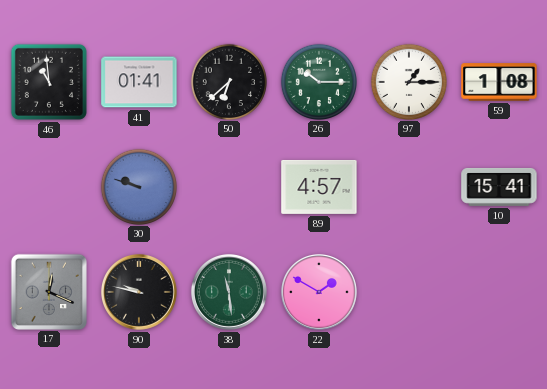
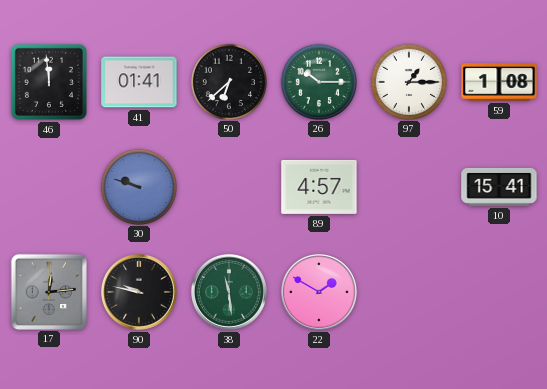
46: 10:59 -> 11:59 (49, 82)
17: 12:19 -> 12:14 (48, 291)
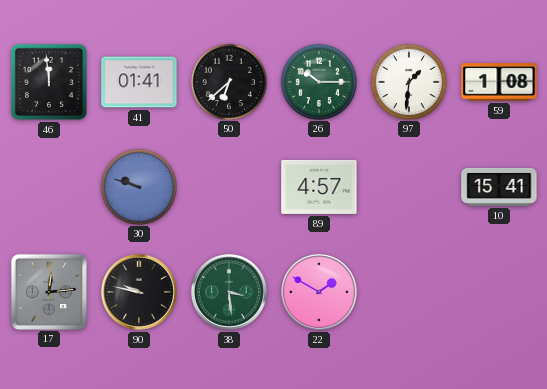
97: 1:15 -> 1:31 (408, 81)
38: 11:29 -> 3:29 (229, 292)
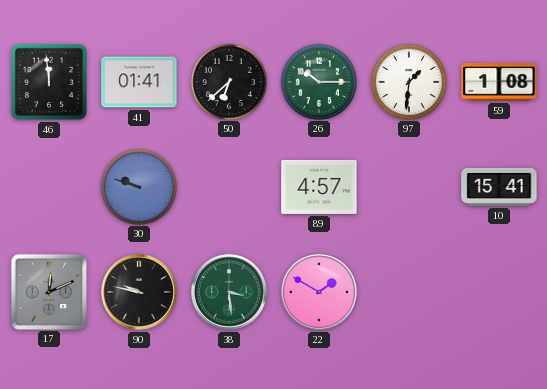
17: 12:14 -> 12:11 (48, 291)
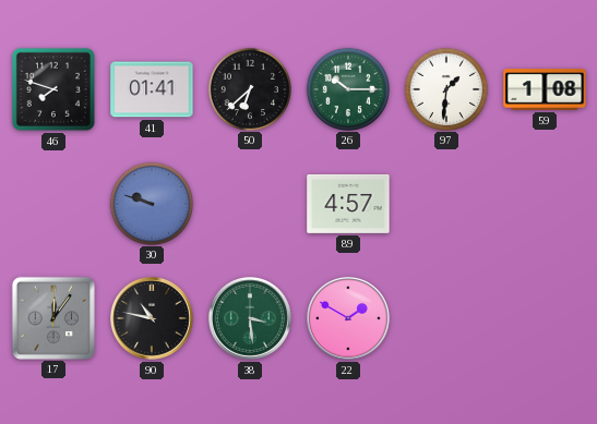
46: 11:59 -> 7:48 (53, 89)
10: 15:41 -> none (499, 187)
17: 12:11 -> 12:06 (52, 317)
90: 9:47 -> 10:47 (152, 318)
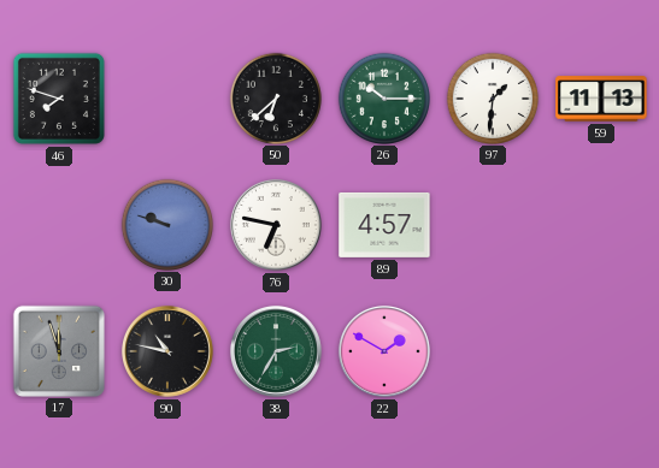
41: 01:41 -> none (152, 89)
59: 1:08 -> 11:13 (601, 99)
76: none -> 6:47 (276, 225)
17: 12:06 -> 11:57 (58, 350)
38: 3:29 -> 2:35 (276, 351)
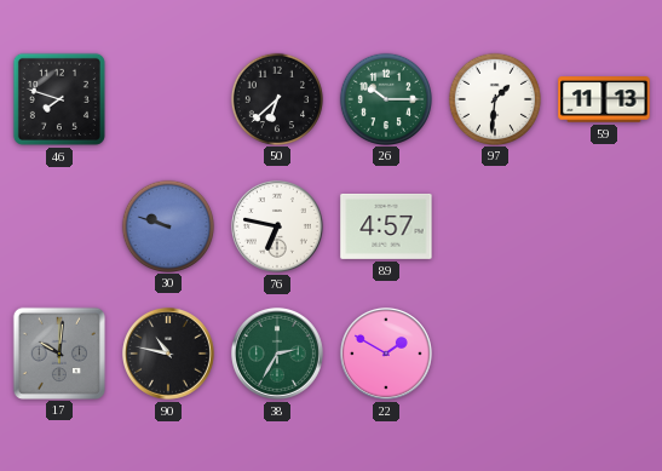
17: 11:57 -> 10:01 (58, 352)
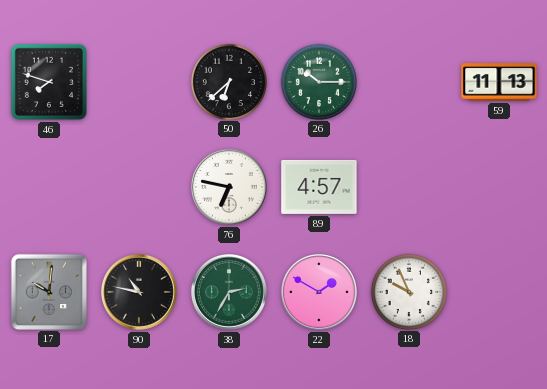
97: 1:31 -> none (494, 98)
30: 9:48 -> none (167, 225)
18: none -> 9:56 (408, 291)
